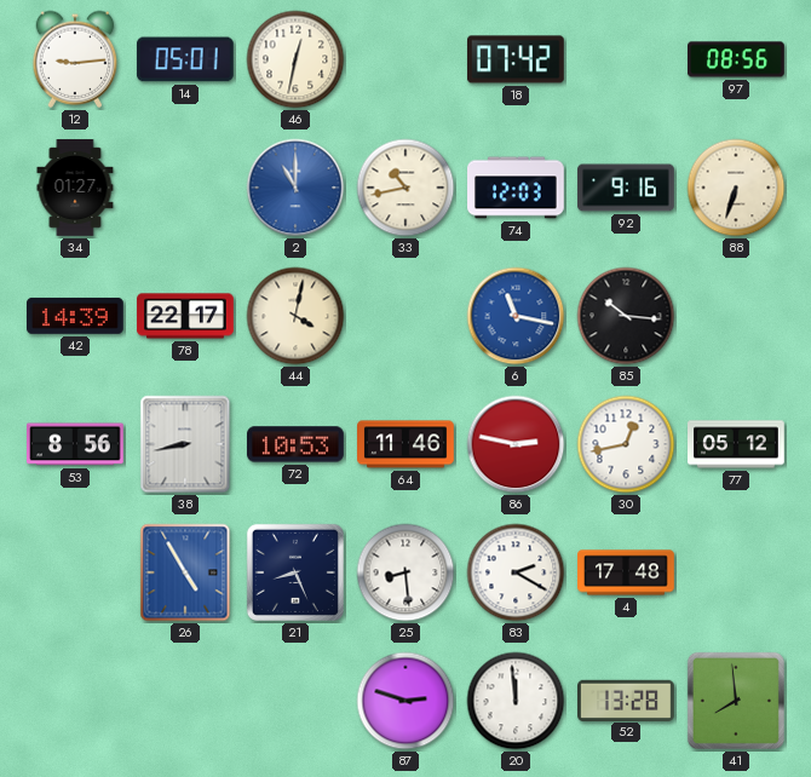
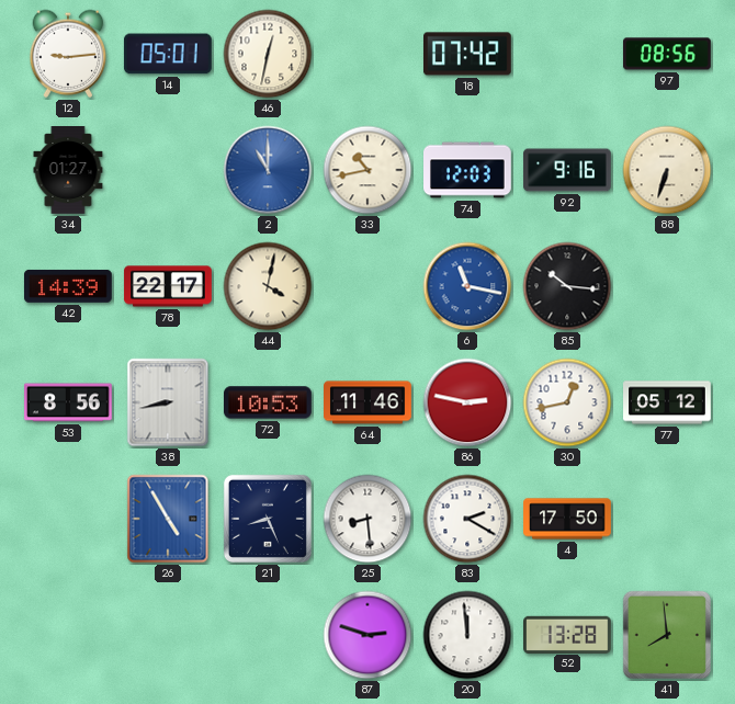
4: 17:48 -> 17:50 (567, 519)
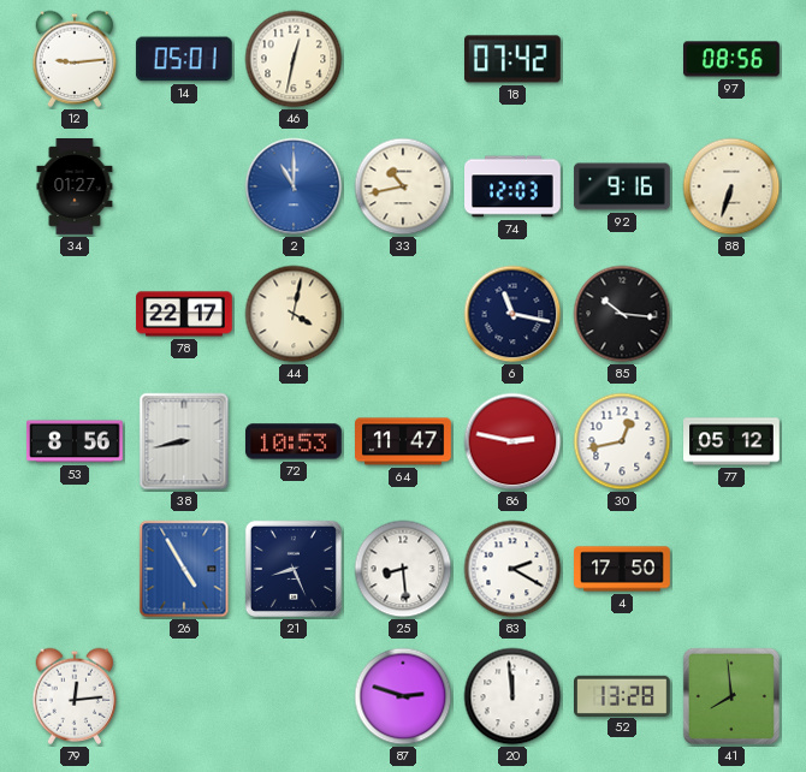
42: 14:39 -> none (69, 286)
6 dial: blue -> navy (512, 314)
64: 11:46 -> 11:47 (403, 441)
79: none -> 12:14 (75, 696)
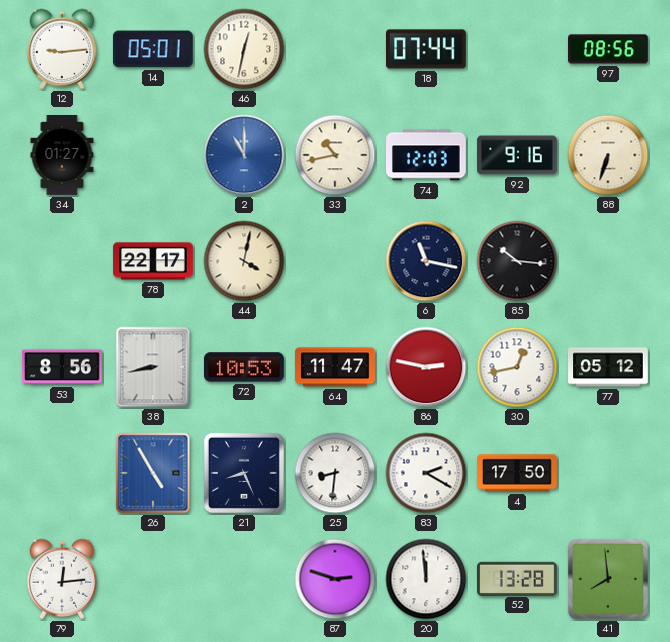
18: 07:42 -> 07:44 (427, 49)
25: 8:29 -> 8:31 (335, 473)
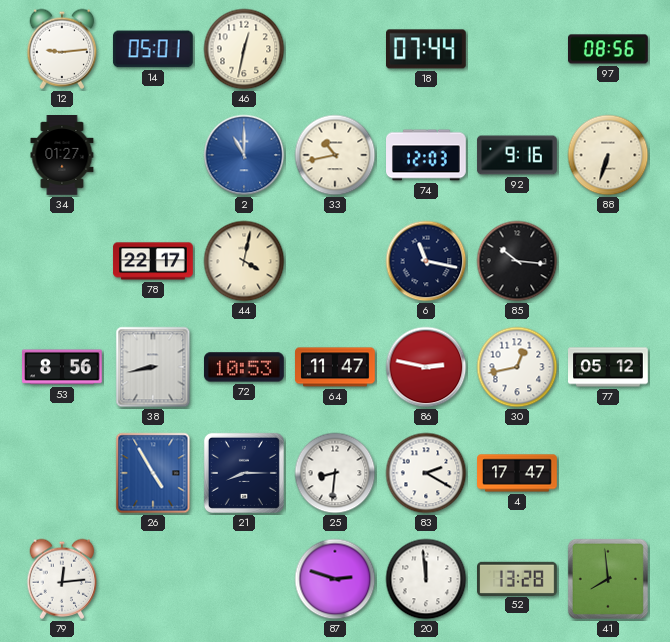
21: 8:26 -> 8:15 (244, 473)
4: 17:50 -> 17:47 (517, 473)
